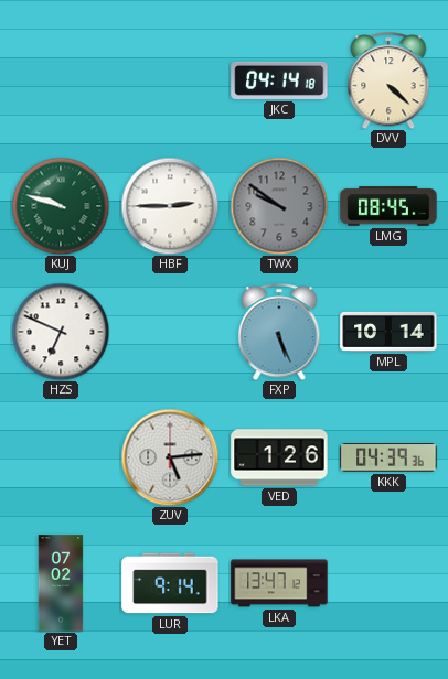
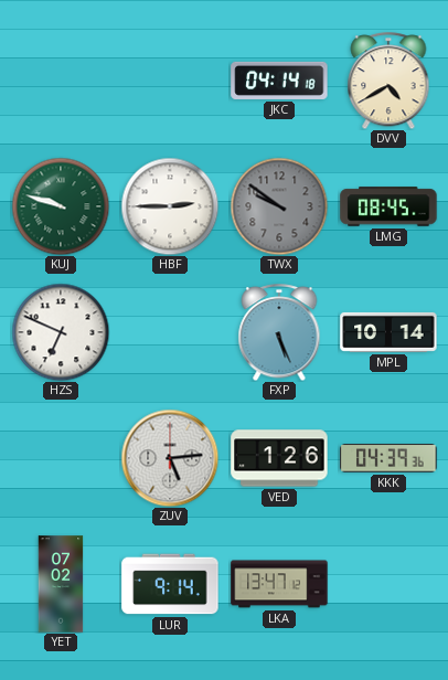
DVV: 4:22 -> 4:40 (388, 81)
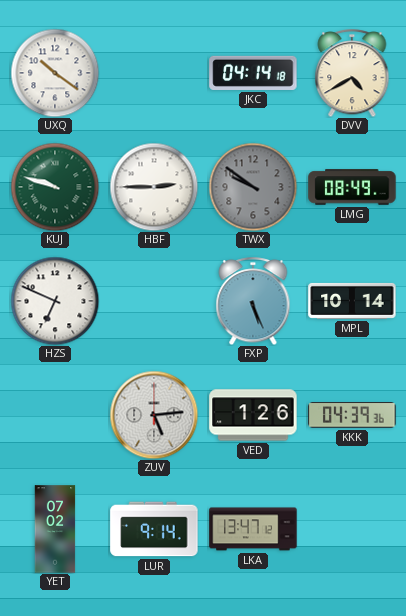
UXQ: none -> 10:21 (55, 73)
LMG: 08:45 -> 08:49 (352, 187)
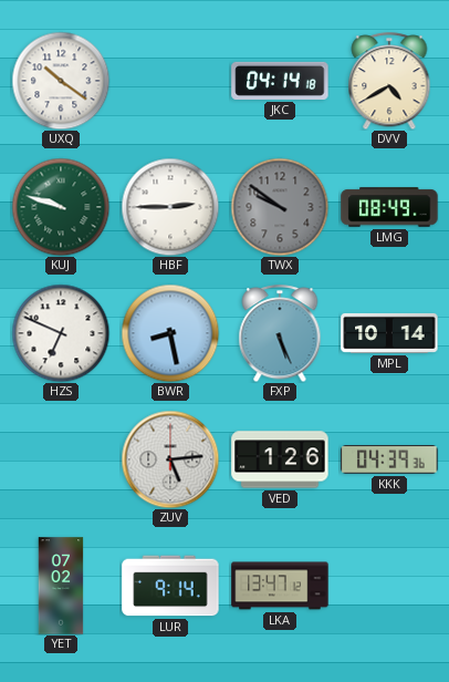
BWR: none -> 8:28 (170, 333)
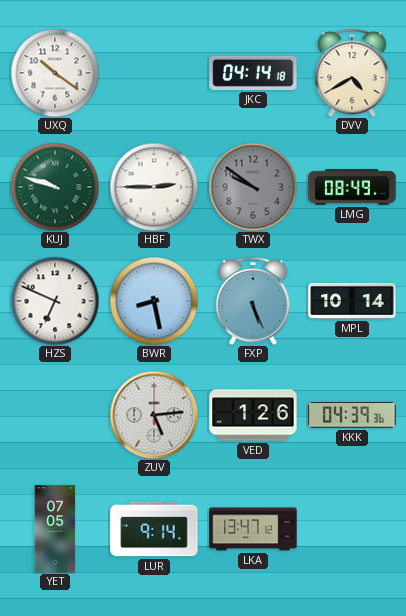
YET: 07:02 -> 07:05 (55, 529)
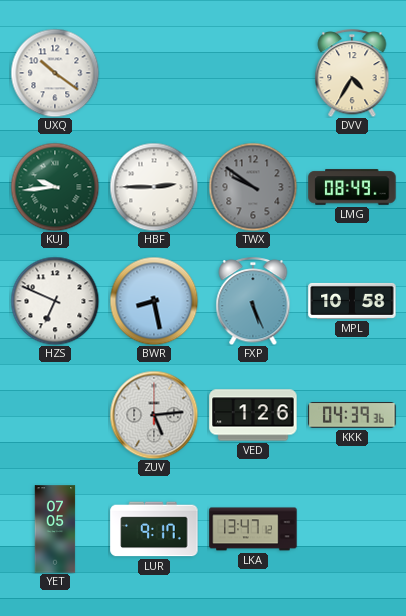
JKC: 04:14 -> none (253, 73)
DVV: 4:40 -> 4:35 (352, 73)
KUJ: 9:48 -> 9:44 (55, 187)
MPL: 10:14 -> 10:58 (352, 301)
LUR: 9:14 -> 9:17 (154, 529)
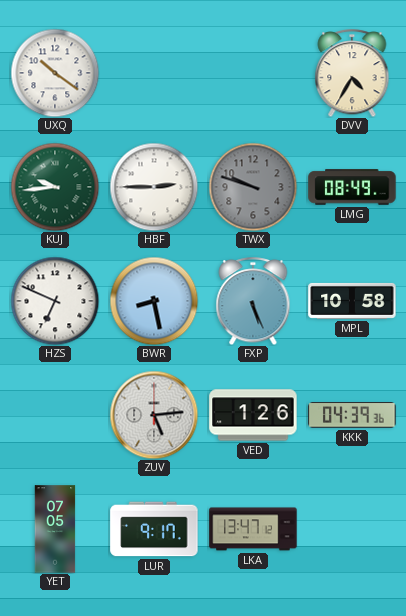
TWX: 9:51 -> 9:48 (253, 187)
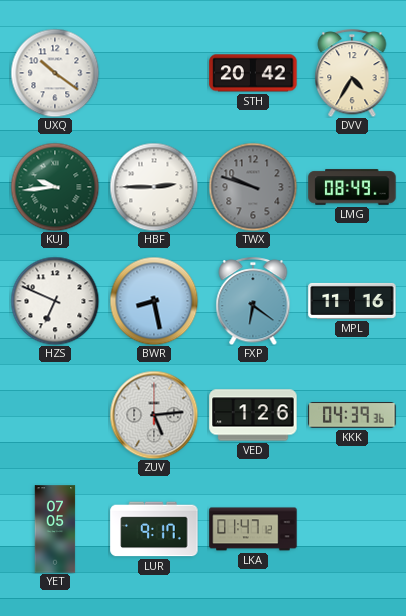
STH: none -> 20:42 (253, 73)
FXP: 5:26 -> 6:21 (253, 301)
MPL: 10:58 -> 11:16 (352, 301)
LKA: 13:47 -> 01:47 (253, 529)
